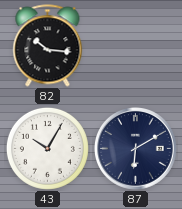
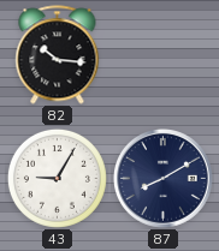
43: 10:05 -> 9:05 (57, 178)
87: 6:10 -> 8:10 (164, 179)
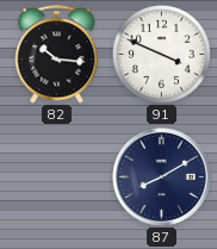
91: none -> 3:49 (161, 54)
43: 9:05 -> none (57, 178)
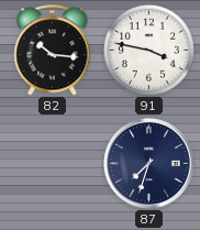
91: 3:49 -> 3:47 (148, 50)
87: 8:10 -> 7:33 (149, 164)
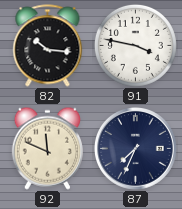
92: none -> 11:49 (47, 148)
87: 7:33 -> 7:34 (136, 149)
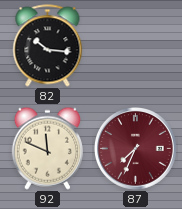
91: 3:47 -> none (135, 45)
87 dial: navy -> burgundy (136, 149)
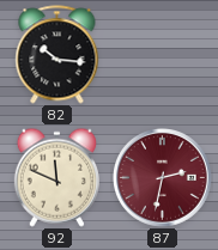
87: 7:34 -> 2:32 (163, 178)
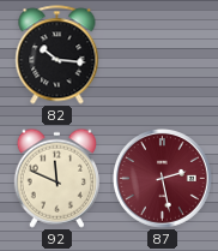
87: 2:32 -> 2:28 (163, 179)
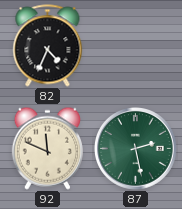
82: 10:16 -> 4:34 (48, 46)
87 dial: burgundy -> green (136, 149)
